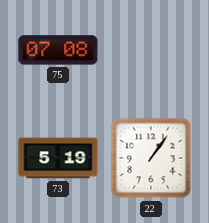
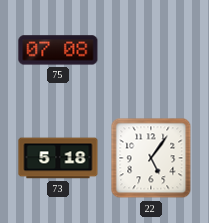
73: 5:19 -> 5:18 (58, 158)
22: 1:06 -> 5:06 (151, 158)
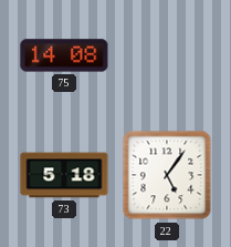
75: 07:08 -> 14:08 (64, 55)
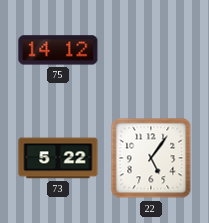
75: 14:08 -> 14:12 (58, 50)
73: 5:18 -> 5:22 (58, 158)
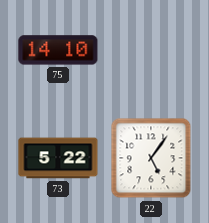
75: 14:12 -> 14:10 (58, 50)
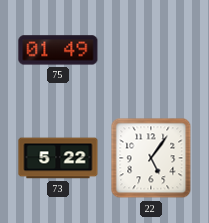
75: 14:10 -> 01:49 (58, 50)
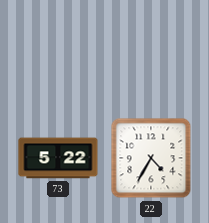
75: 01:49 -> none (58, 50)
22: 5:06 -> 4:35 (151, 158)
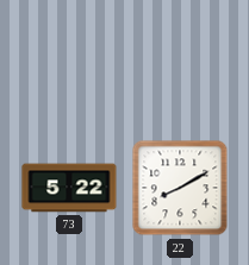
22: 4:35 -> 8:10 (180, 188)
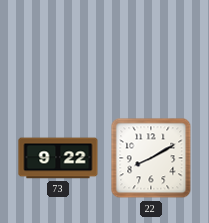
73: 5:22 -> 9:22 (58, 158)
